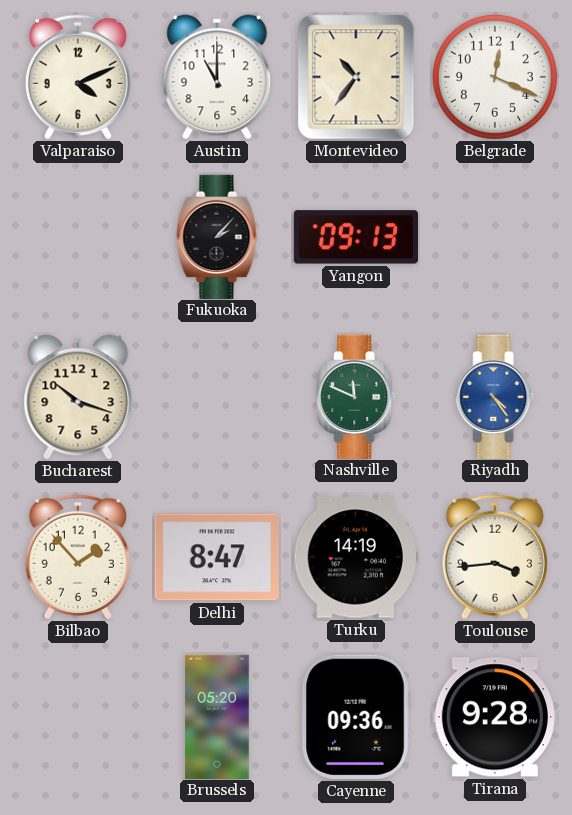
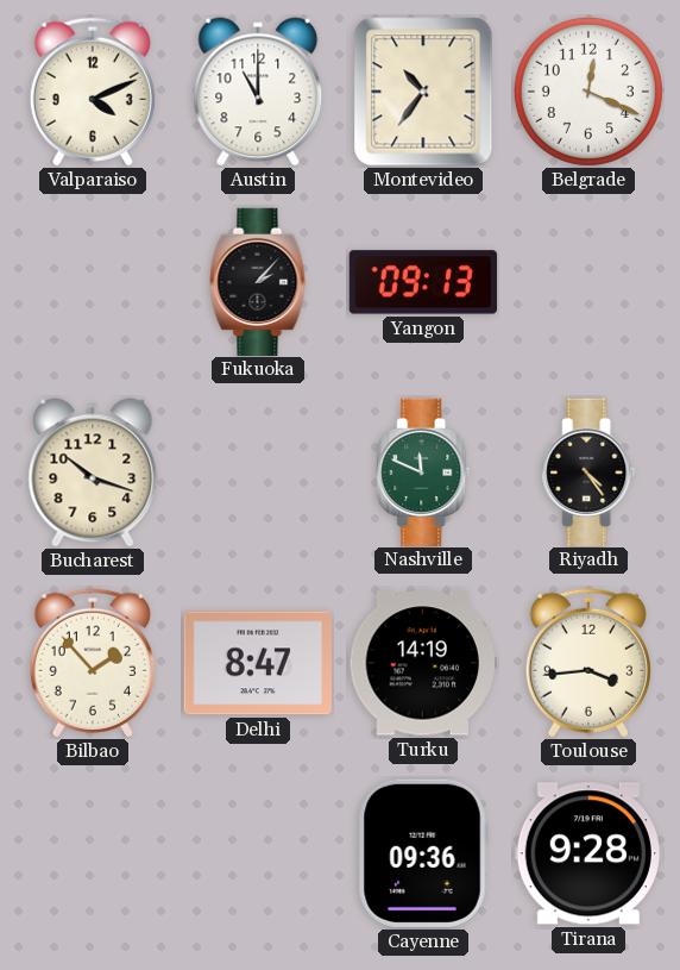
Riyadh dial: blue -> black (588, 471)
Brussels: 05:20 -> none (217, 716)
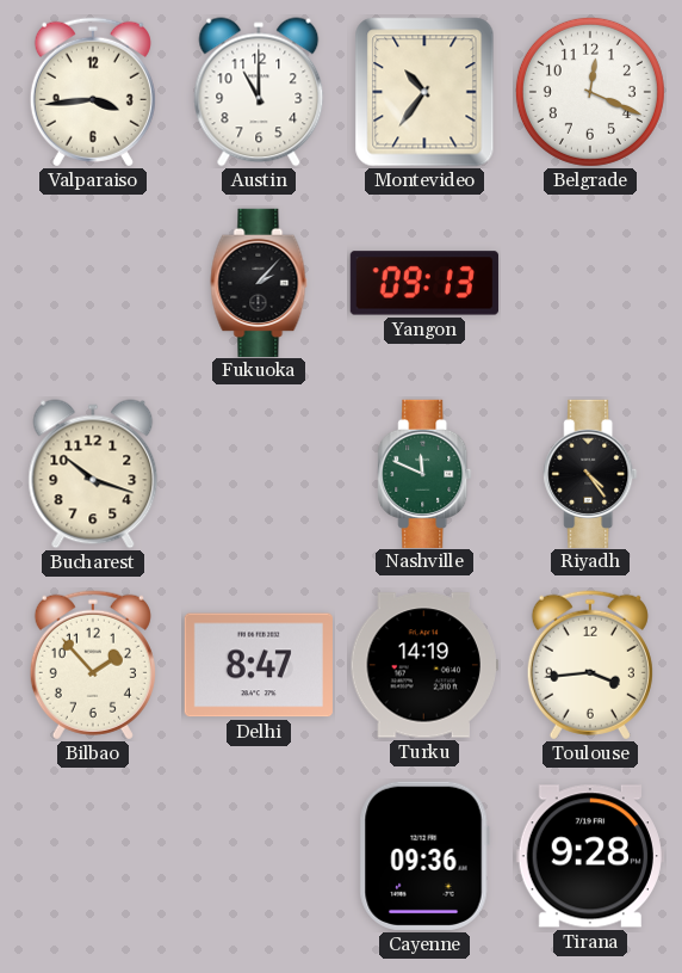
Valparaiso: 4:11 -> 3:44 (93, 92)
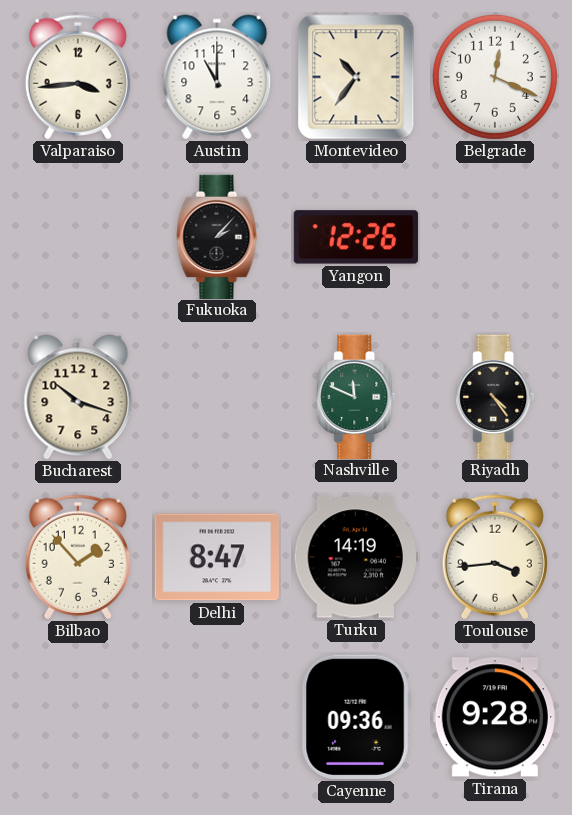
Yangon: 09:13 -> 12:26 (356, 237)
